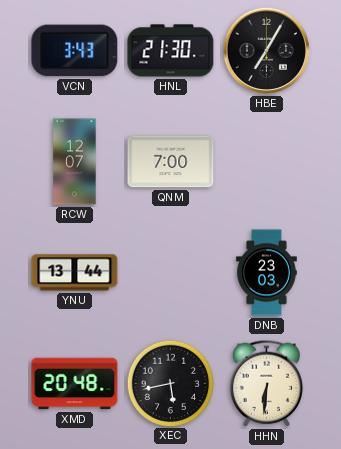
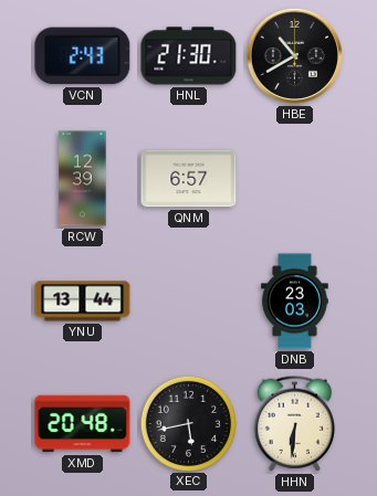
VCN: 3:43 -> 2:43 (83, 56)
HBE: 7:05 -> 10:40 (294, 55)
RCW: 12:07 -> 12:39 (83, 179)
QNM: 7:00 -> 6:57 (189, 179)
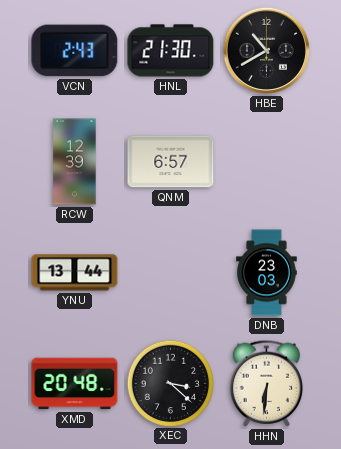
XEC: 5:43 -> 3:22 (170, 383)
